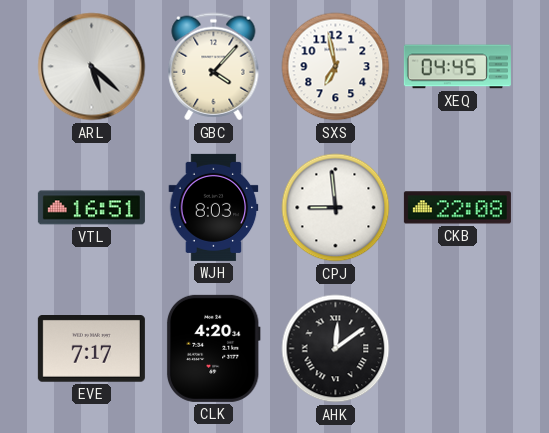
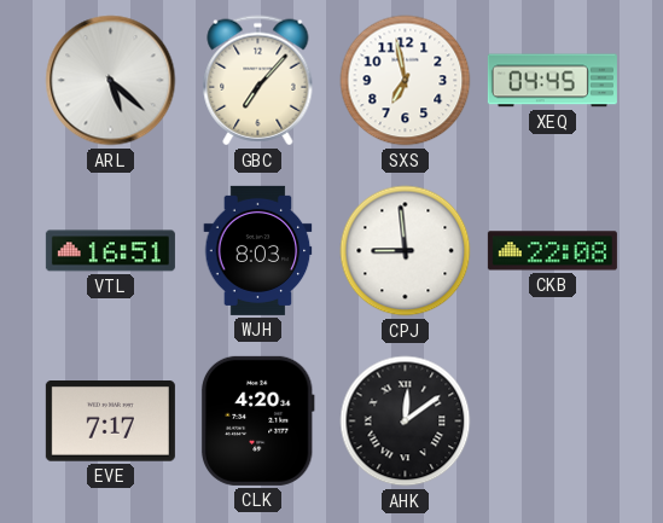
GBC: 4:07 -> 7:07 (258, 81)
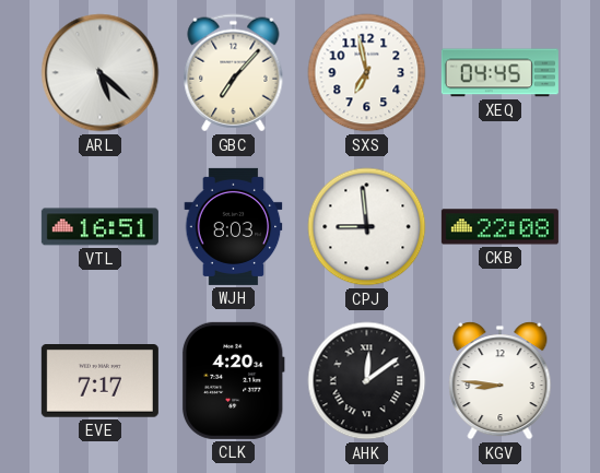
KGV: none -> 8:46 (501, 381)
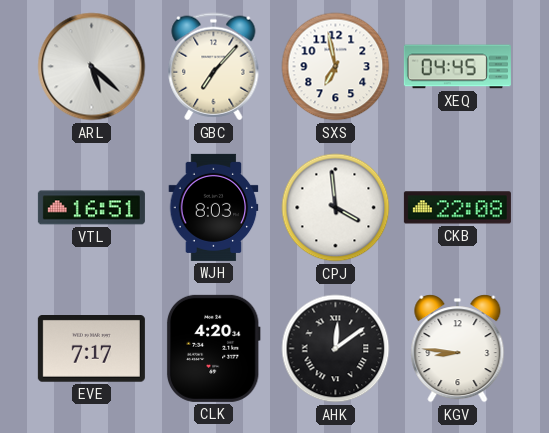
CPJ: 8:59 -> 3:59 (336, 208)
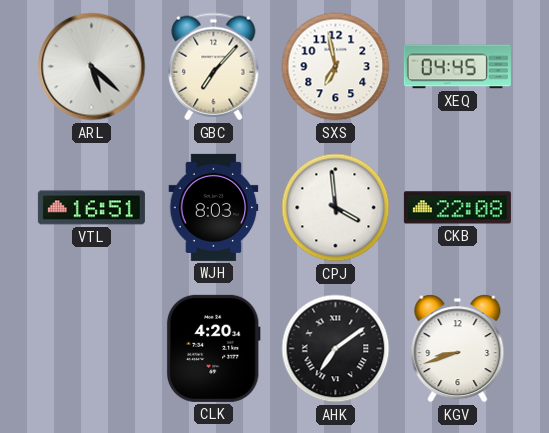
EVE: 7:17 -> none (91, 349)
AHK: 12:09 -> 7:09 (336, 349)
KGV: 8:46 -> 8:42 (458, 349)
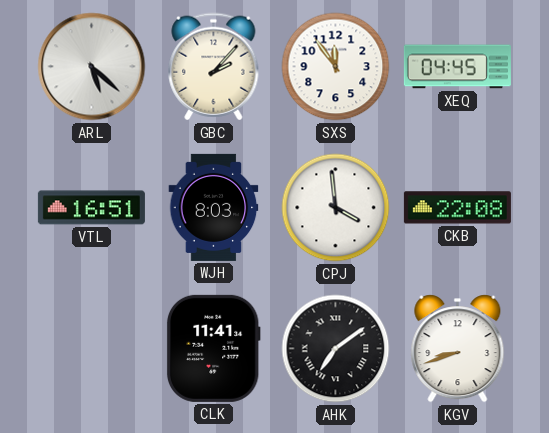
GBC: 7:07 -> 2:07 (214, 67)
SXS: 6:58 -> 11:54 (336, 67)
CLK: 4:20 -> 11:41 (213, 348)
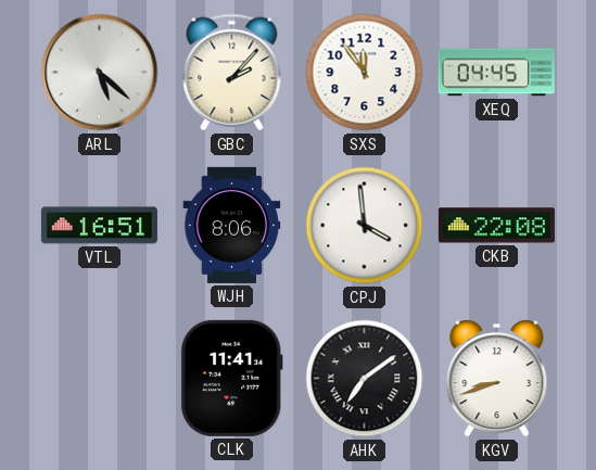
WJH: 8:03 -> 8:06 (232, 225)
